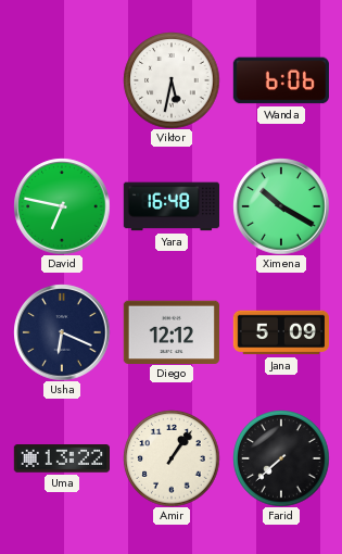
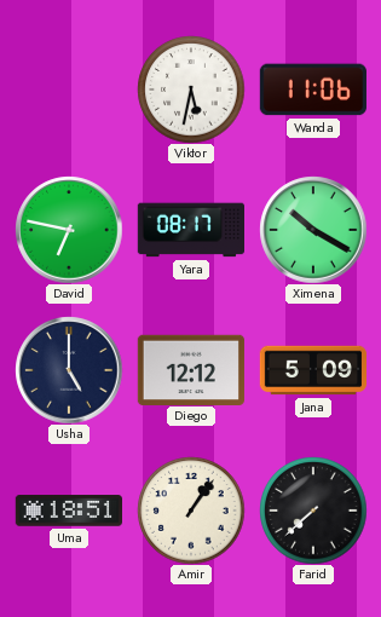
Wanda: 6:06 -> 11:06 (313, 90)
Yara: 16:48 -> 08:17 (190, 230)
Usha: 6:19 -> 5:00 (69, 370)
Uma: 13:22 -> 18:51 (68, 511)
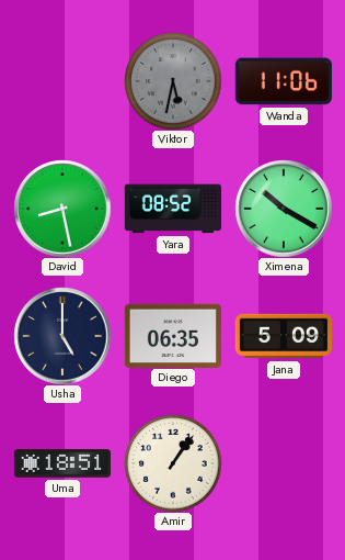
Viktor dial: white -> grey (173, 81)
David: 6:47 -> 8:28 (62, 209)
Yara: 08:17 -> 08:52 (172, 209)
Diego: 12:12 -> 06:35 (173, 335)
Farid: 7:38 -> none (313, 511)
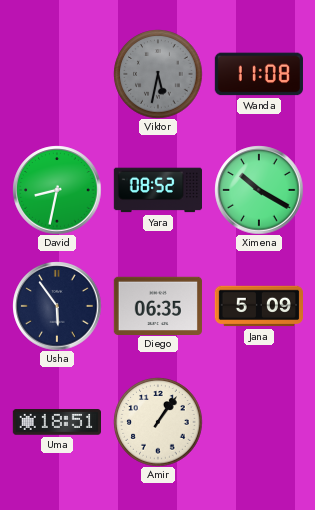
Wanda: 11:06 -> 11:08 (259, 74)
David: 8:28 -> 8:32 (57, 190)
Usha: 5:00 -> 5:54 (57, 306)
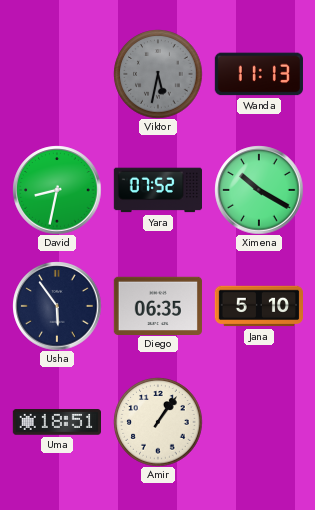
Wanda: 11:08 -> 11:13 (259, 74)
Yara: 08:52 -> 07:52 (157, 190)
Jana: 5:09 -> 5:10 (258, 306)
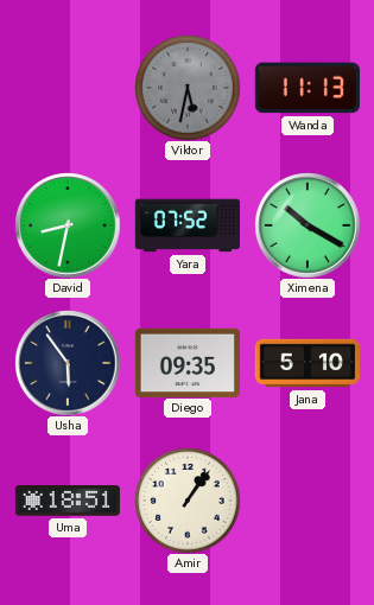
Diego: 06:35 -> 09:35 (188, 362)
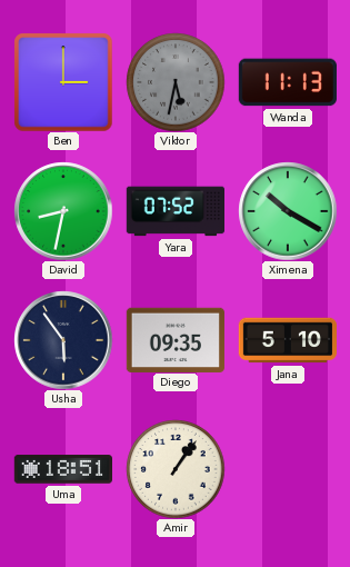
Ben: none -> 3:00 (63, 82)
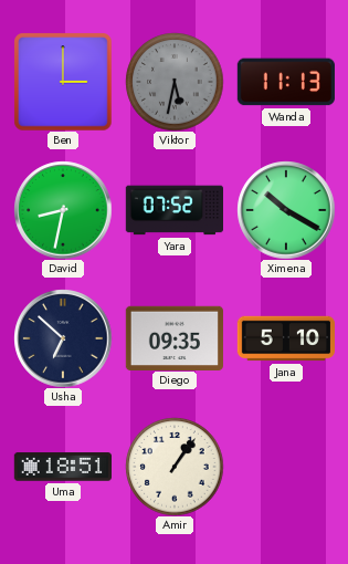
Usha: 5:54 -> 6:52 (63, 338)
